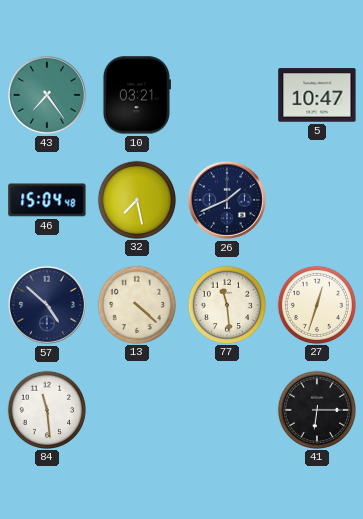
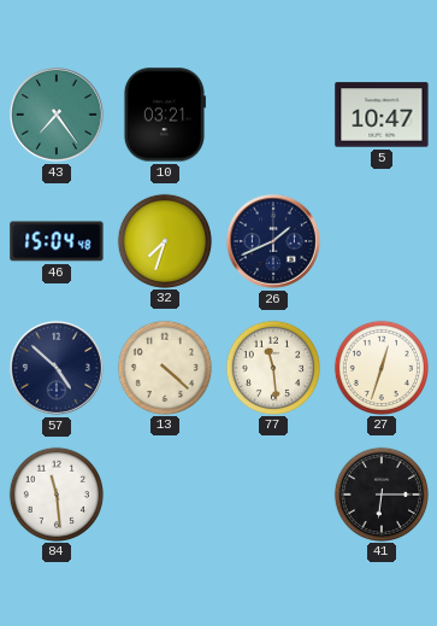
32: 7:28 -> 7:33 (164, 240)
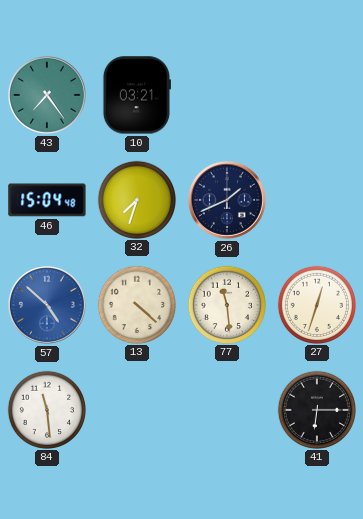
5: 10:47 -> none (382, 115)
57 dial: navy -> blue (47, 305)
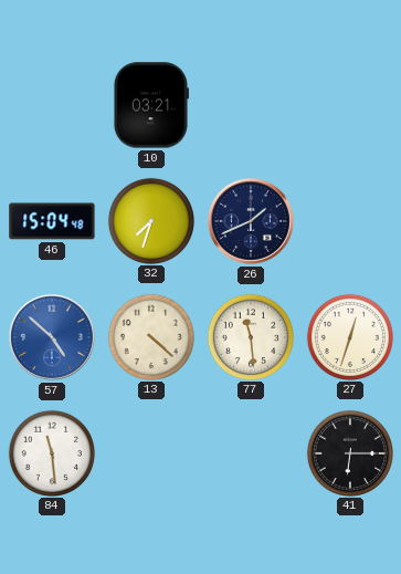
43: 7:24 -> none (47, 95)
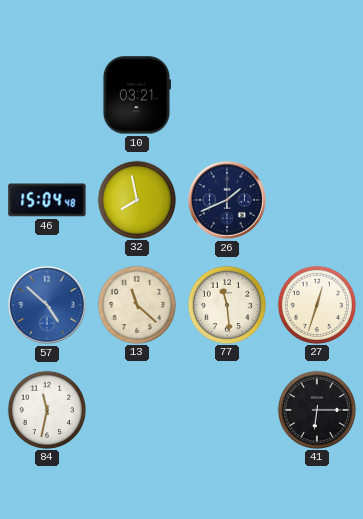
32: 7:33 -> 7:58 (136, 199)
13: 4:22 -> 11:22 (136, 304)
84: 11:29 -> 11:32 (46, 409)
